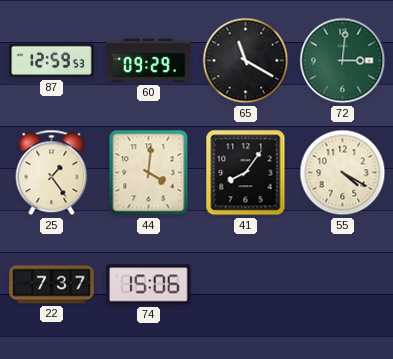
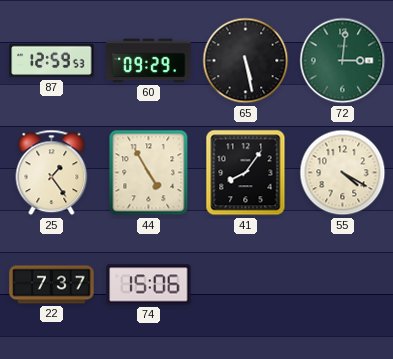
65: 11:20 -> 5:28 (246, 61)
44: 4:01 -> 4:55 (149, 173)
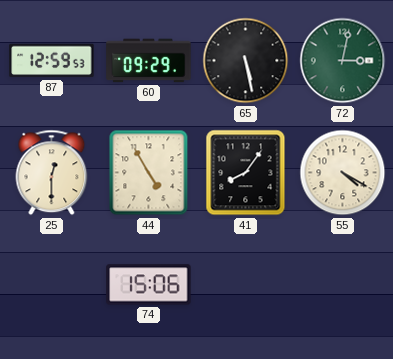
72: 3:01 -> 3:02 (343, 61)
25: 1:24 -> 12:30 (52, 173)
22: 7:37 -> none (52, 285)
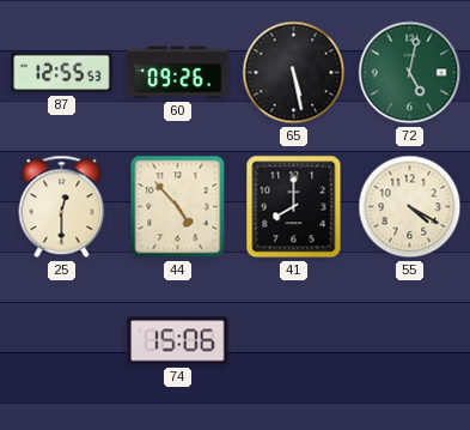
87: 12:59 -> 12:55 (62, 73)
60: 09:29 -> 09:26 (178, 73)
72: 3:02 -> 5:02 (410, 73)
44: 4:55 -> 4:53 (178, 207)
41: 8:06 -> 8:00 (294, 207)
